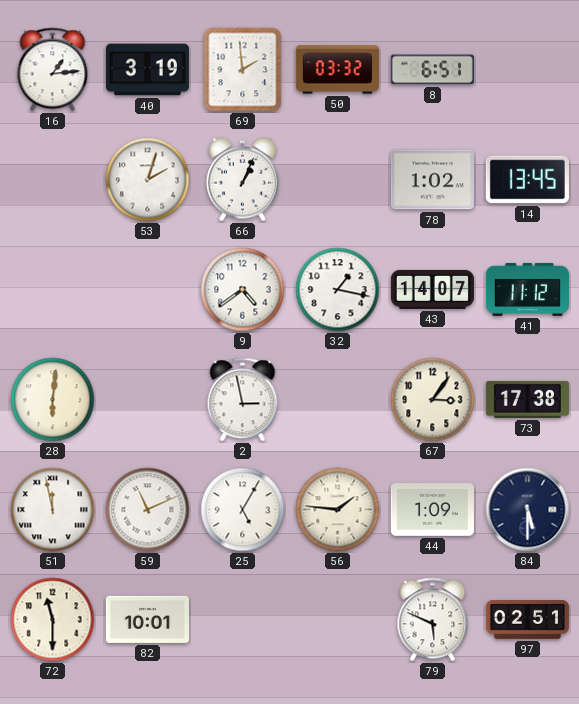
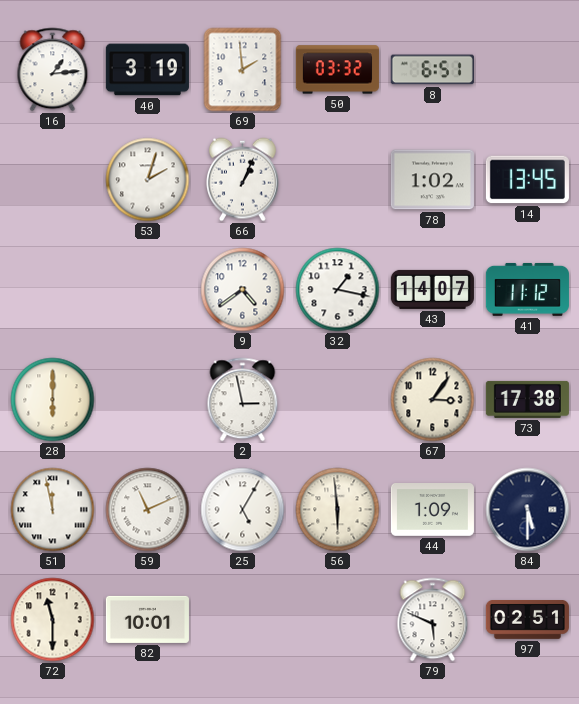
28: 6:01 -> 6:00 (53, 400)
56: 1:46 -> 5:59 (338, 510)
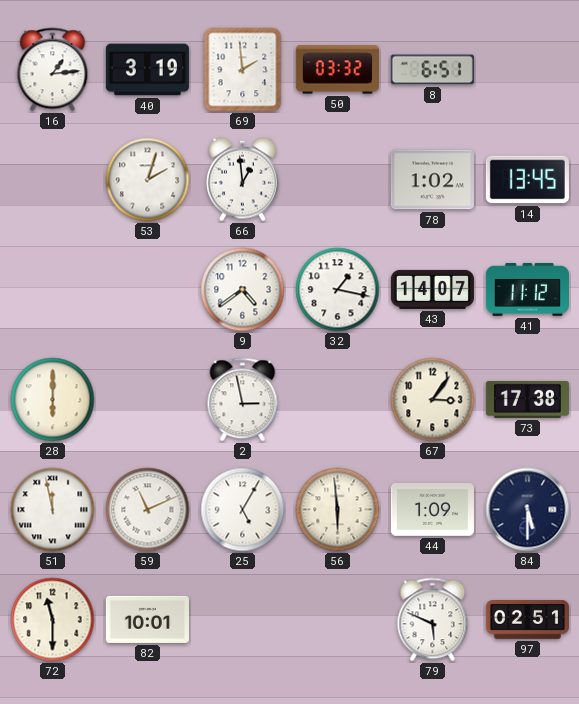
66: 1:04 -> 12:59 (242, 180)
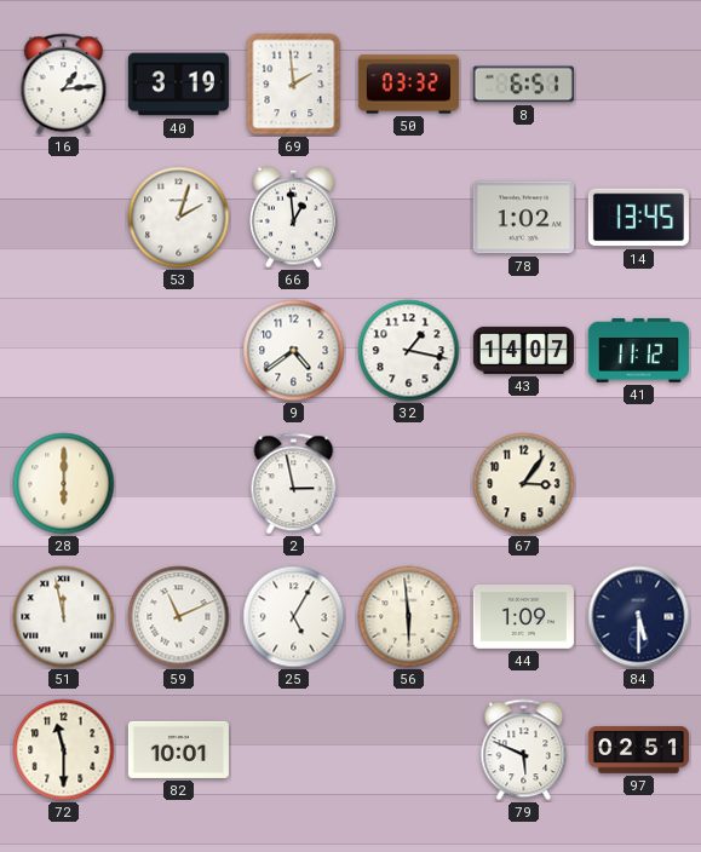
73: 17:38 -> none (527, 399)
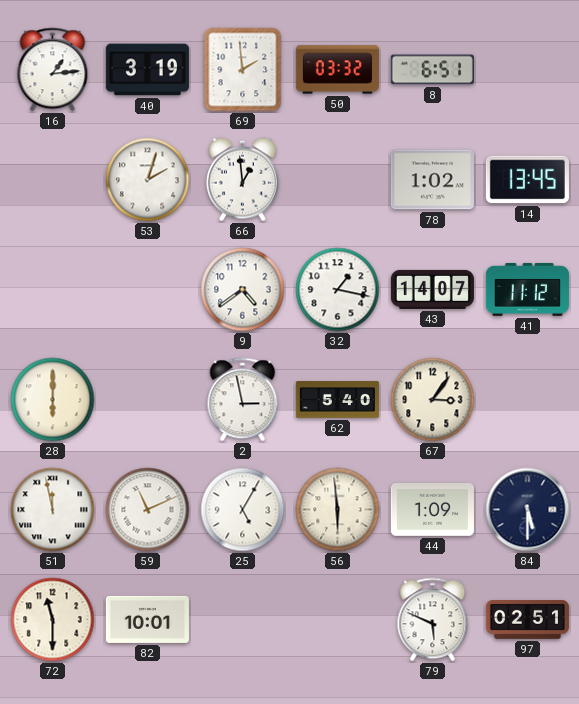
62: none -> 5:40 (337, 400)
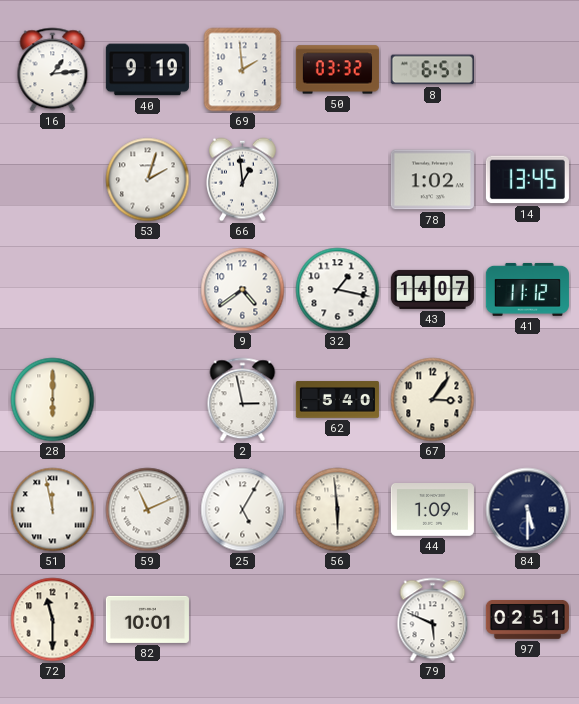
40: 3:19 -> 9:19 (147, 70)
